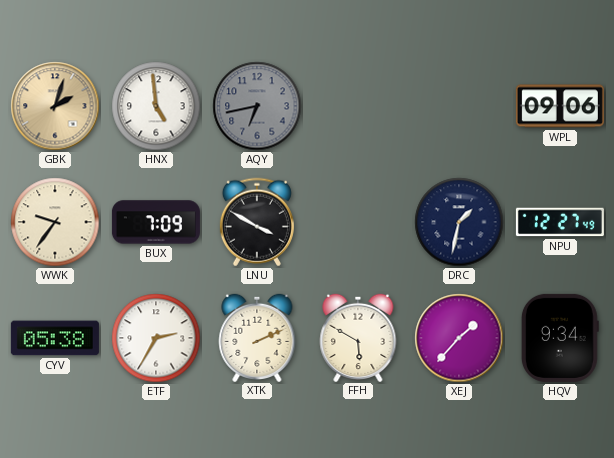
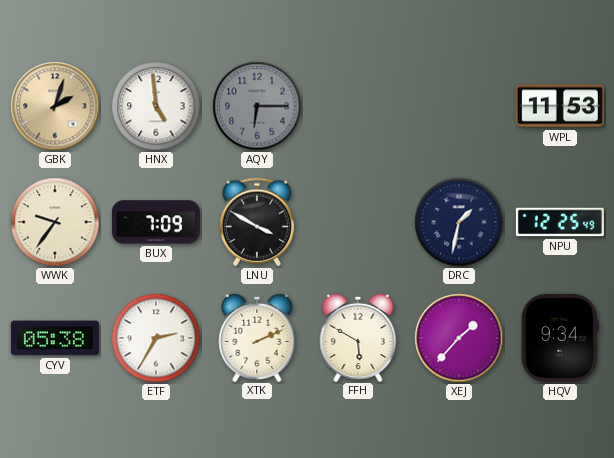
AQY: 6:43 -> 6:15 (257, 106)
WPL: 09:06 -> 11:53 (560, 106)
NPU: 12:27 -> 12:25 (560, 222)
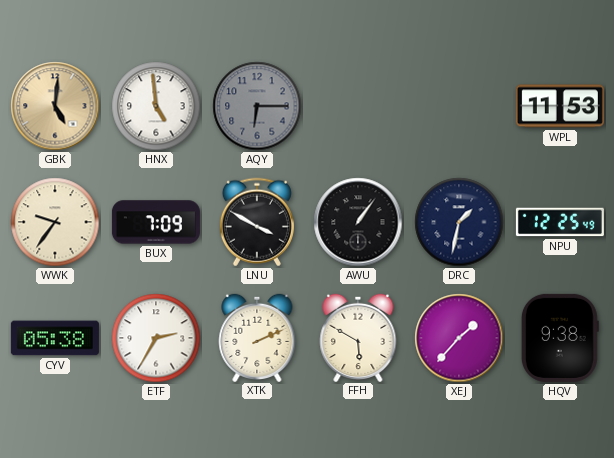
GBK: 2:03 -> 5:01 (55, 106)
AWU: none -> 1:06 (358, 222)
HQV: 9:34 -> 9:38 (560, 338)
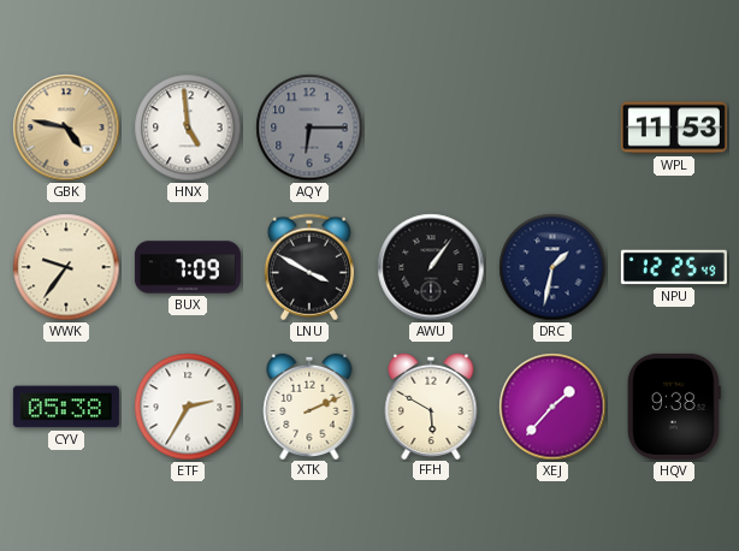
GBK: 5:01 -> 4:47 (66, 128)
